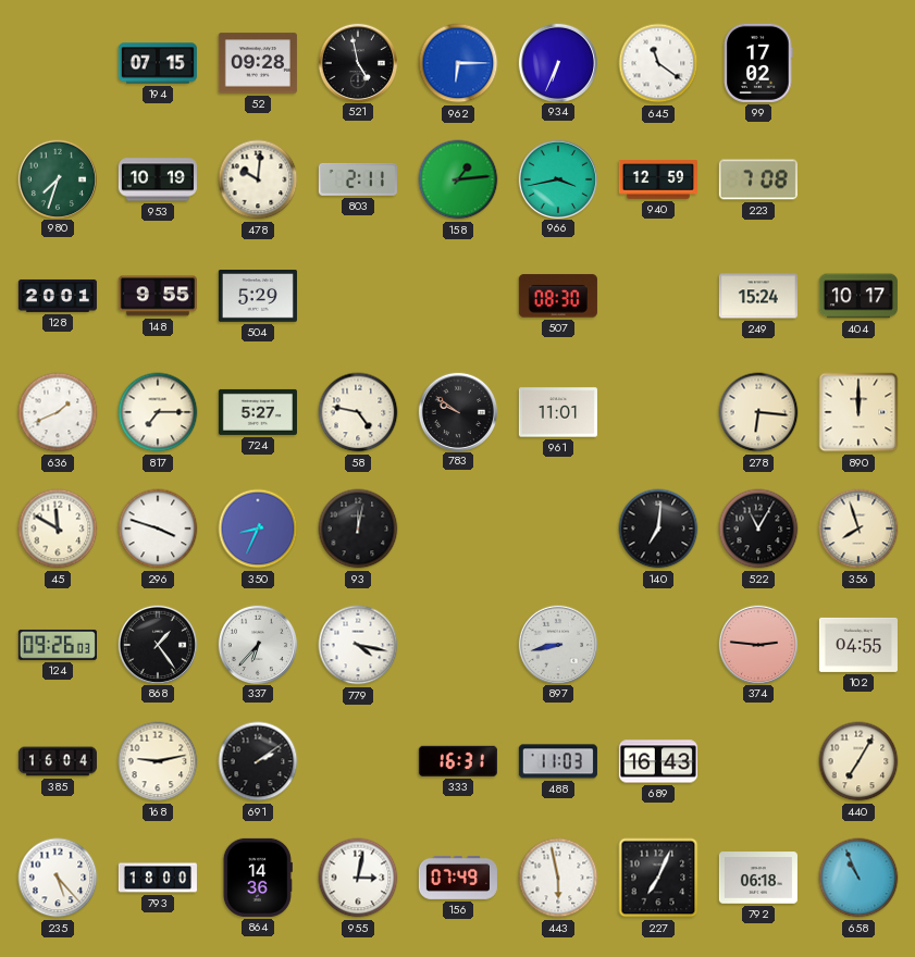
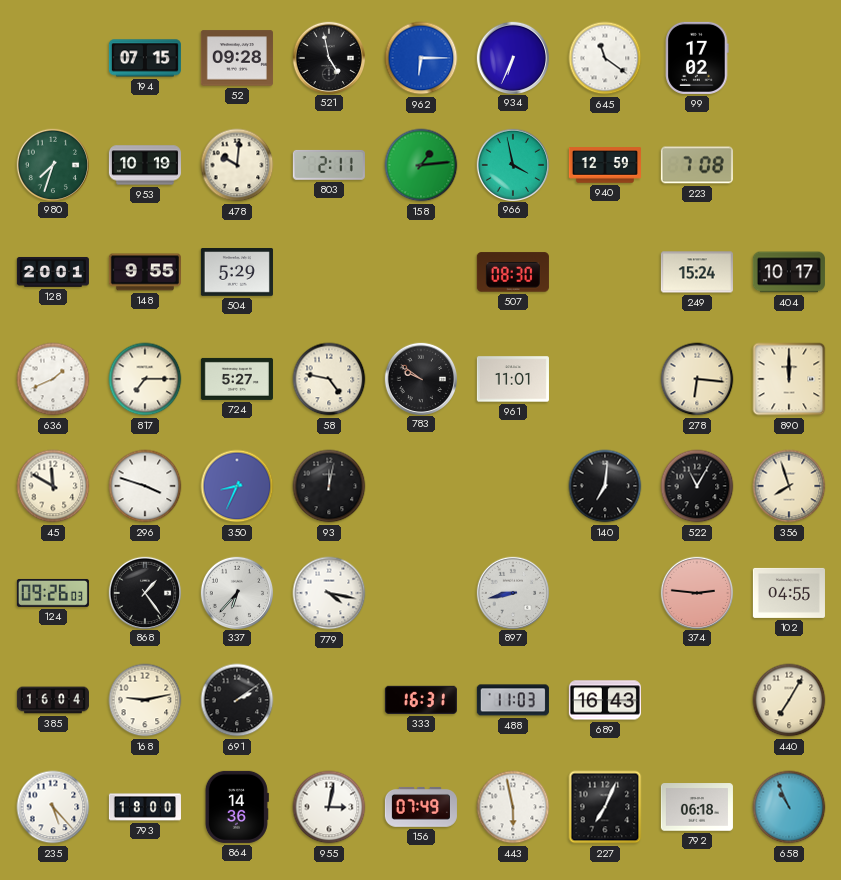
966: 3:43 -> 3:58 (512, 164)
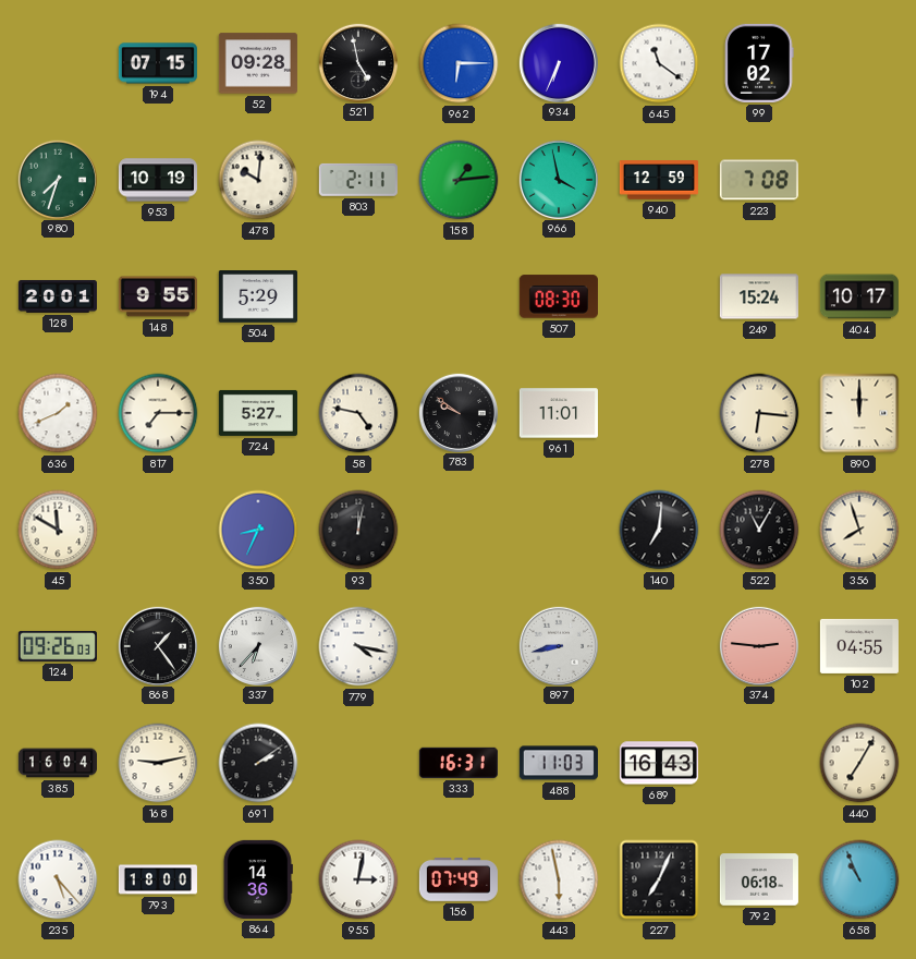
296: 3:48 -> none (145, 486)
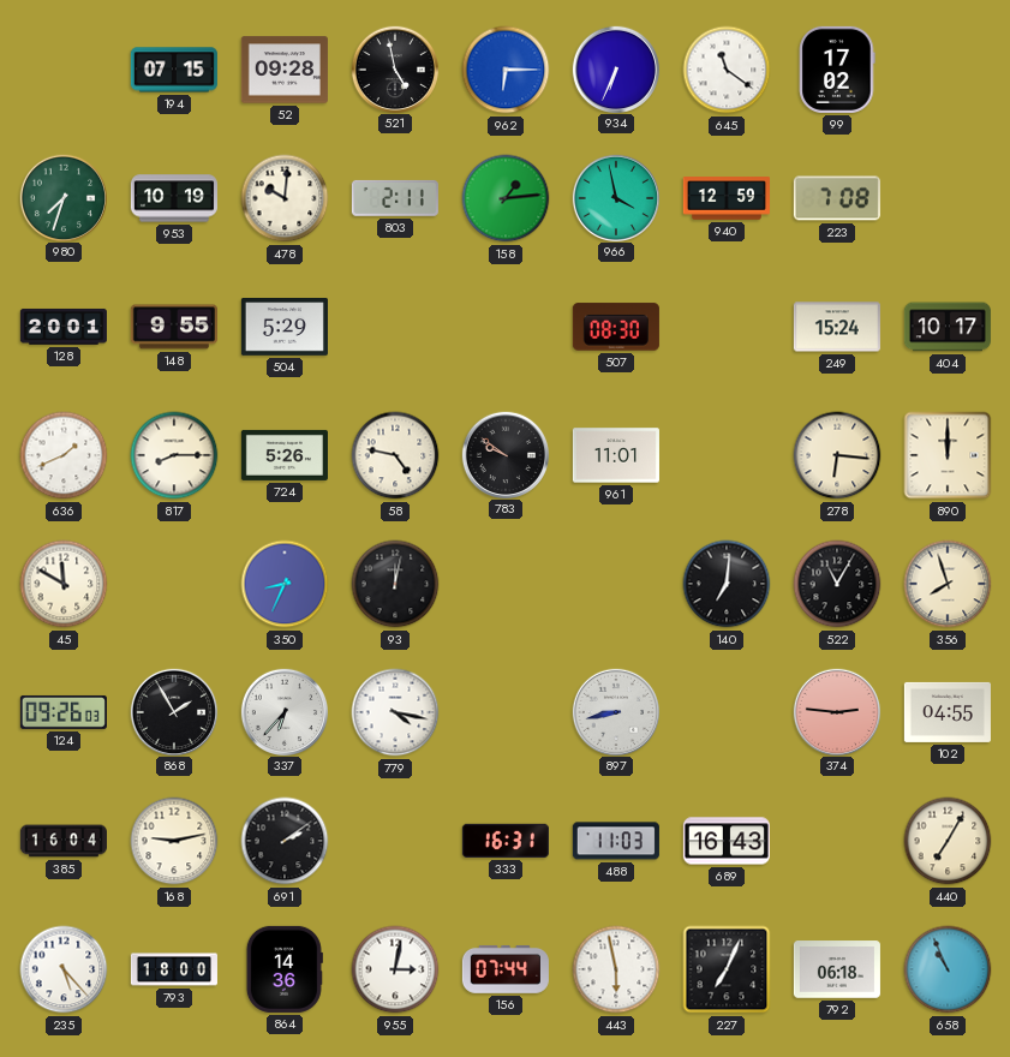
817: 7:15 -> 8:15 (174, 455)
724: 5:27 -> 5:26 (285, 455)
868: 1:24 -> 1:55 (173, 711)
156: 07:49 -> 07:44 (506, 969)
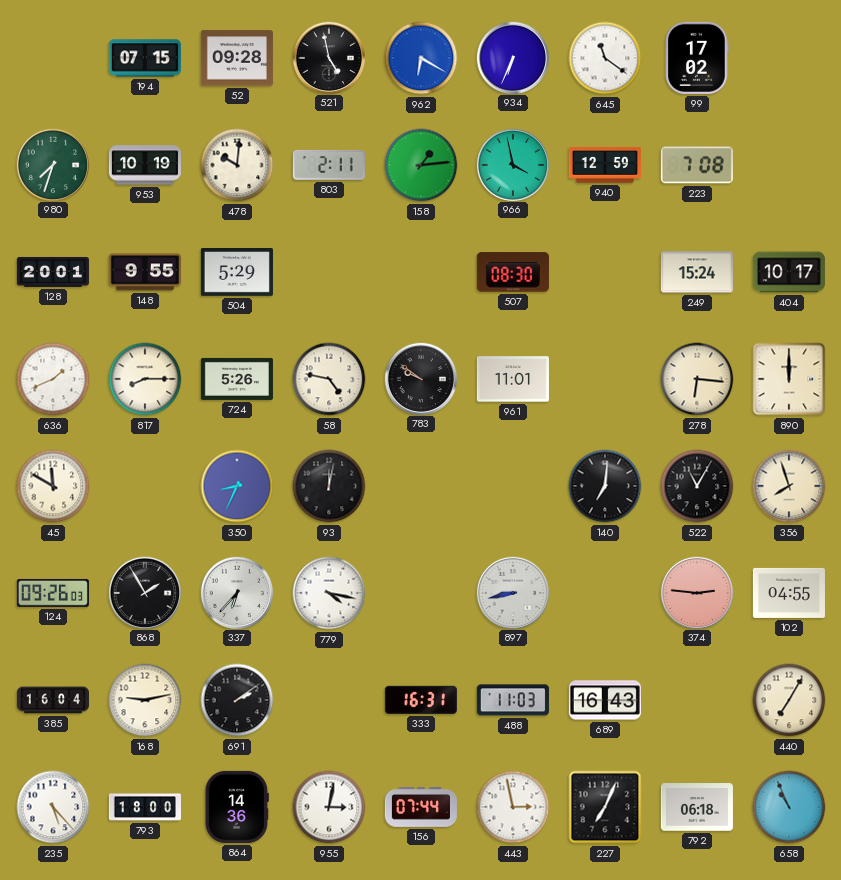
962: 6:15 -> 6:20 (421, 58)
443: 5:58 -> 2:58 (513, 807)
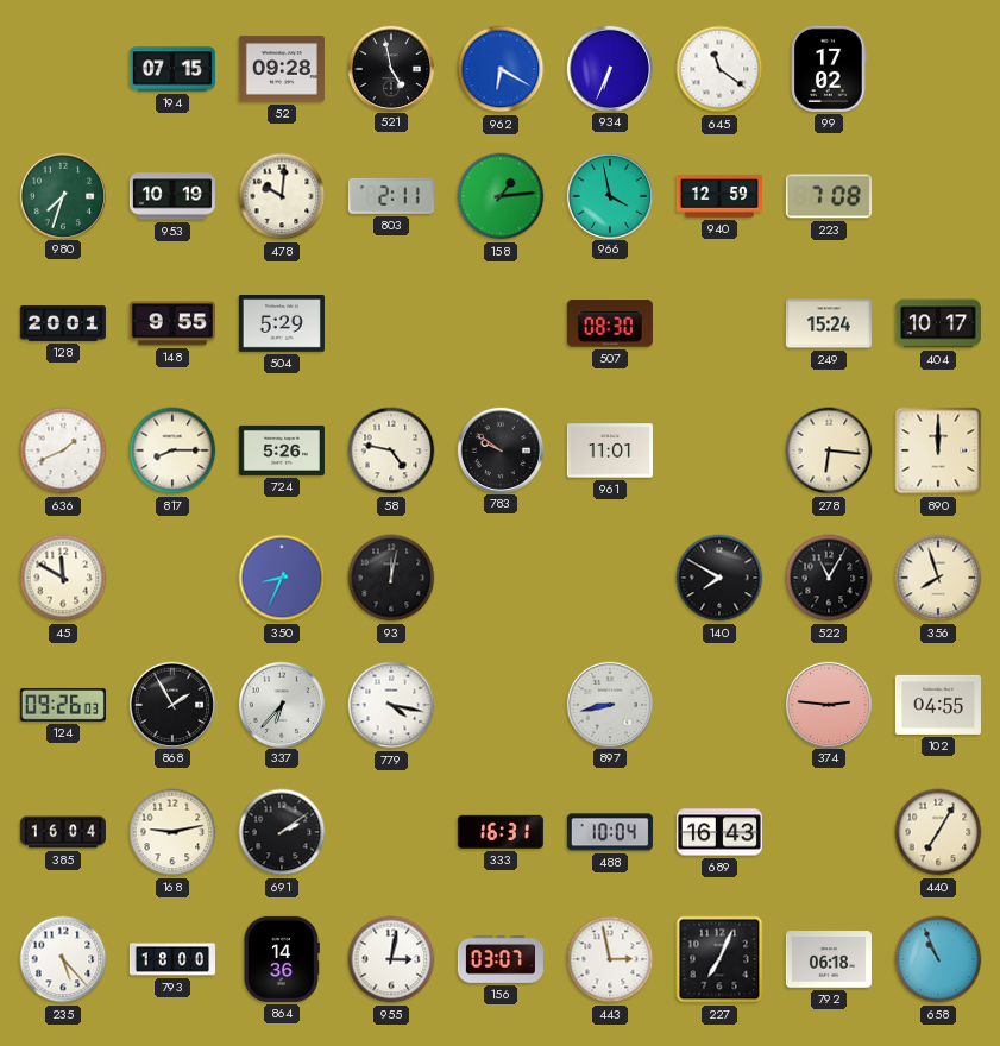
140: 7:01 -> 7:50 (719, 578)
488: 11:03 -> 10:04 (610, 832)
156: 07:44 -> 03:07 (501, 959)
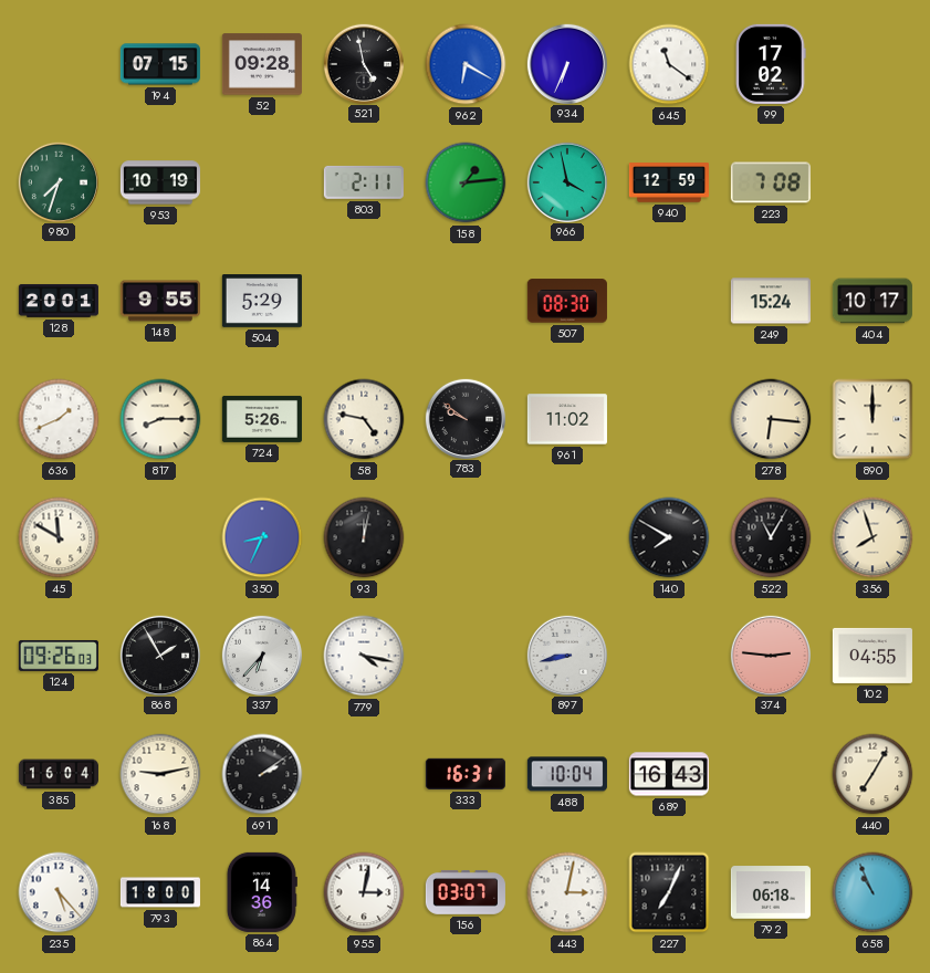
478: 10:01 -> none (282, 196)
961: 11:01 -> 11:02 (567, 419)
443: 2:58 -> 3:02 (567, 892)
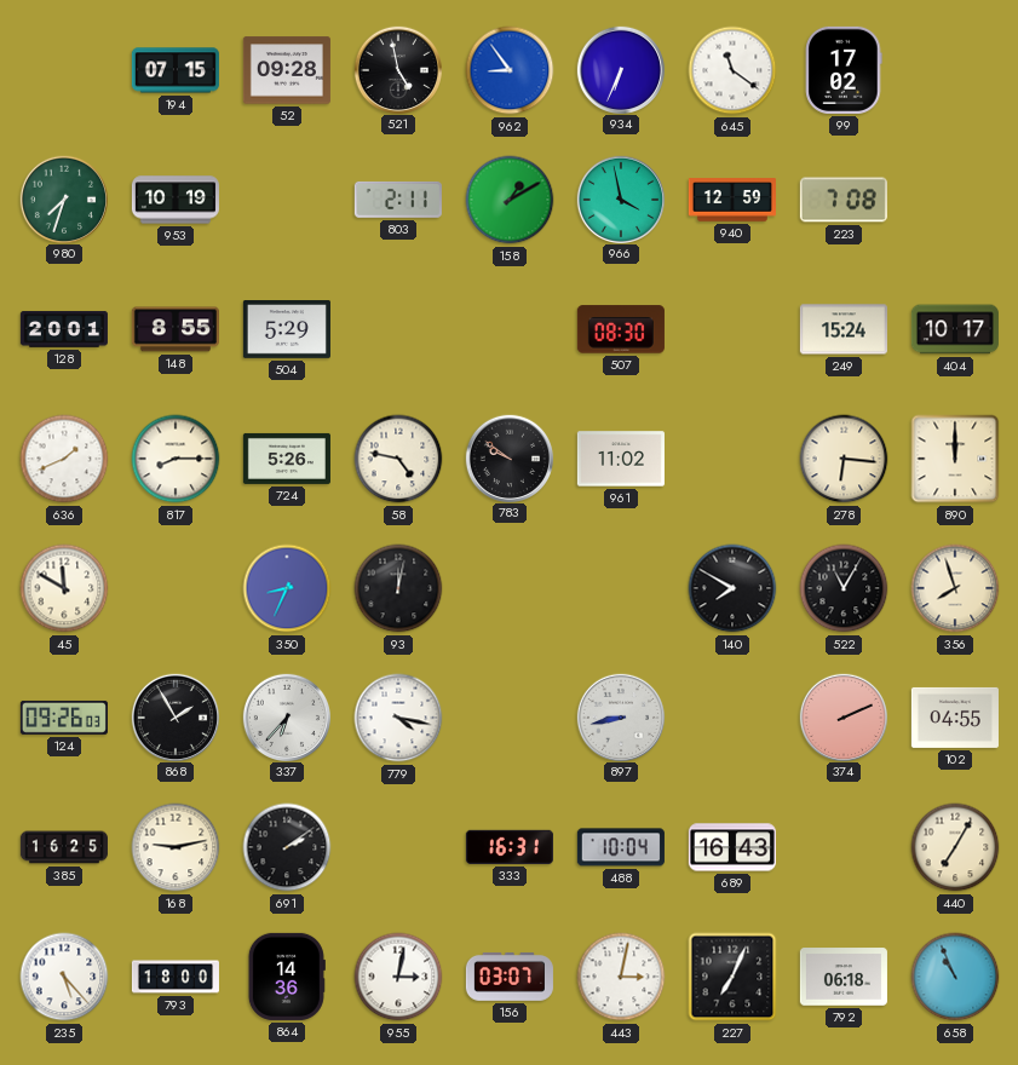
962: 6:20 -> 8:54 (510, 70)
158: 1:14 -> 1:10 (510, 200)
148: 9:55 -> 8:55 (176, 329)
374: 2:46 -> 2:11 (842, 716)
385: 16:04 -> 16:25 (64, 847)
